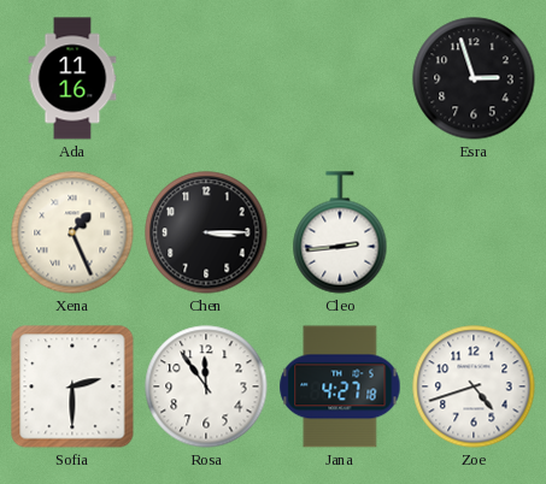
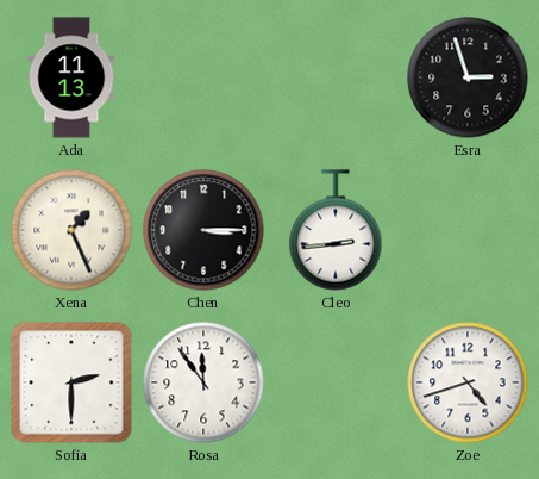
Ada: 11:16 -> 11:13 (71, 77)
Jana: 4:27 -> none (340, 386)
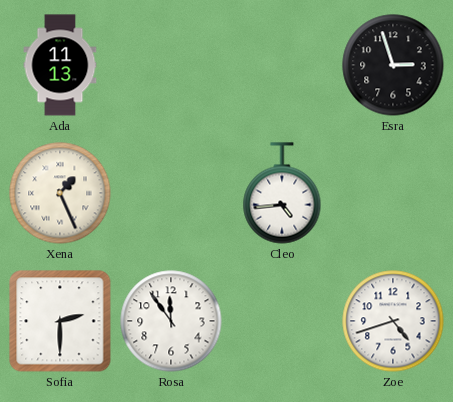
Chen: 3:15 -> none (203, 230)
Cleo: 2:44 -> 4:44 (282, 193)
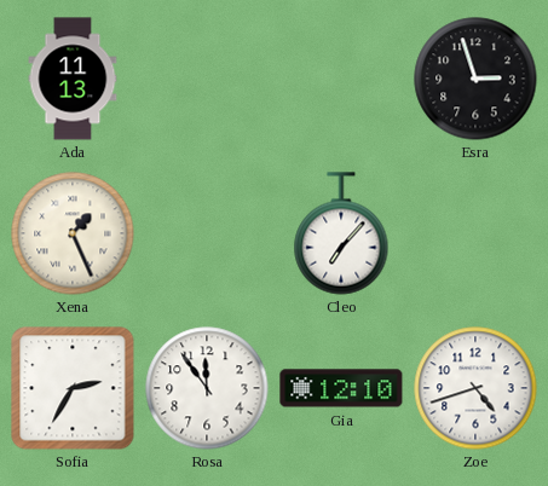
Cleo: 4:44 -> 7:07 (341, 233)
Sofia: 2:30 -> 2:35 (73, 388)
Gia: none -> 12:10 (341, 388)
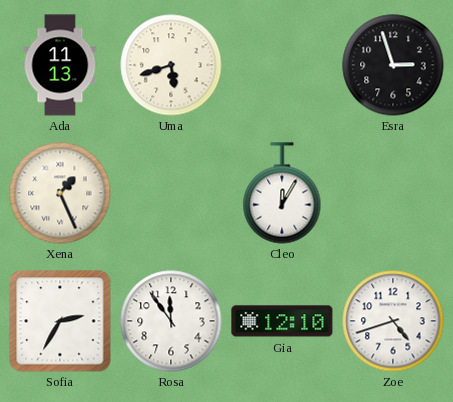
Uma: none -> 5:42 (171, 65)
Cleo: 7:07 -> 12:05 (282, 193)
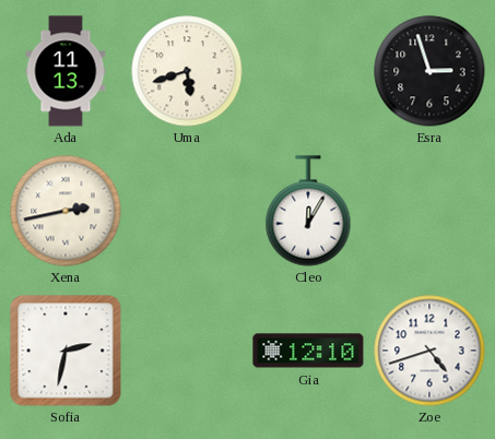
Xena: 1:26 -> 2:43 (66, 211)
Sofia: 2:35 -> 2:32 (66, 351)
Rosa: 11:54 -> none (171, 321)
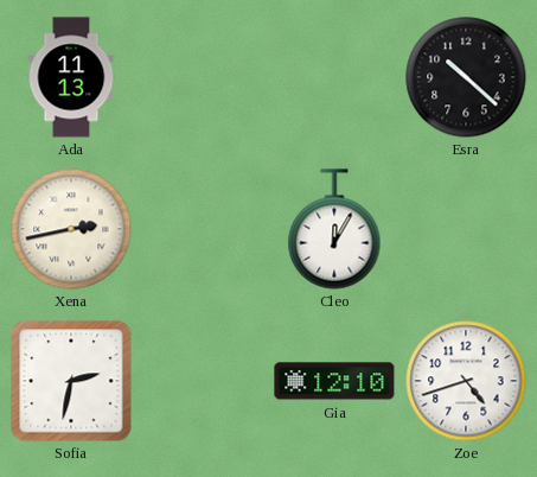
Uma: 5:42 -> none (187, 71)
Esra: 2:57 -> 10:22 (466, 77)
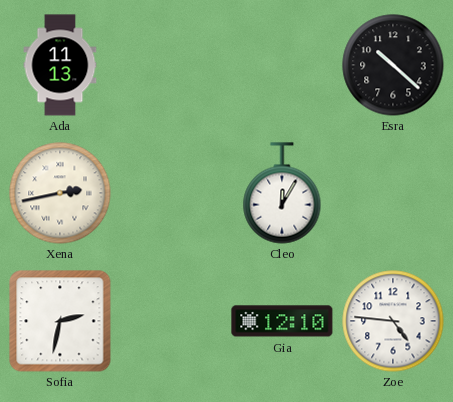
Zoe: 4:42 -> 4:46 (393, 321)
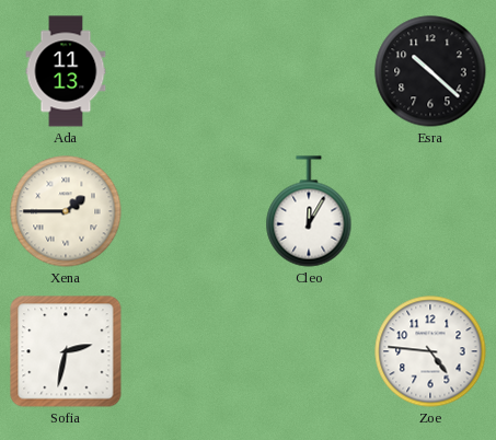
Xena: 2:43 -> 1:45 (66, 211)
Gia: 12:10 -> none (282, 321)
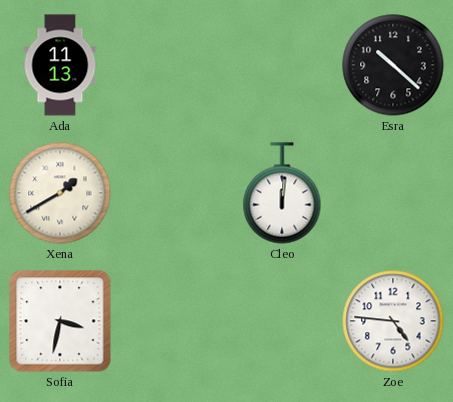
Xena: 1:45 -> 1:40 (60, 193)
Cleo: 12:05 -> 12:01 (282, 193)
Sofia: 2:32 -> 3:32 (60, 321)
